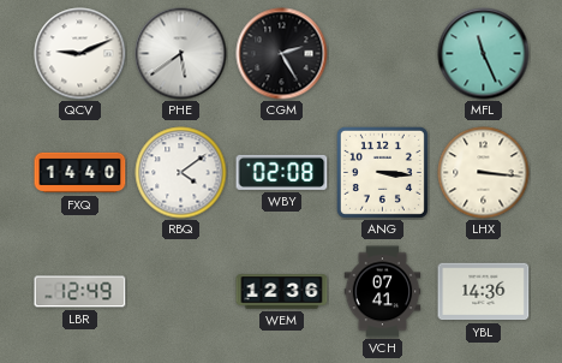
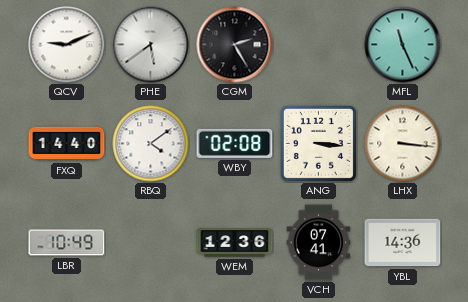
LBR: 12:49 -> 10:49 (67, 243)
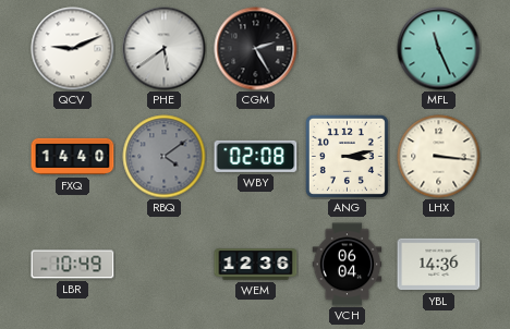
RBQ dial: white -> grey (165, 157)
ANG: 3:16 -> 3:13 (347, 156)
VCH: 07:41 -> 06:04 (348, 265)
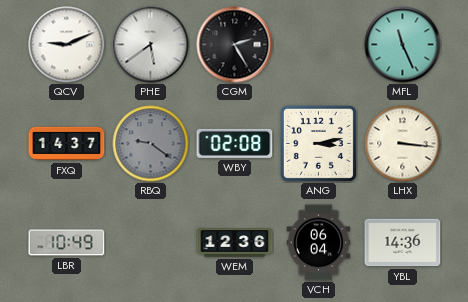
FXQ: 14:40 -> 14:37 (67, 144)
RBQ: 4:09 -> 9:21 (151, 144)
